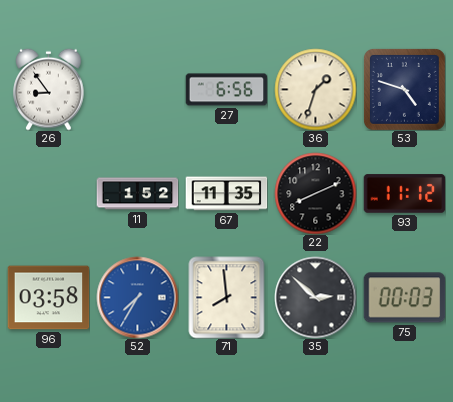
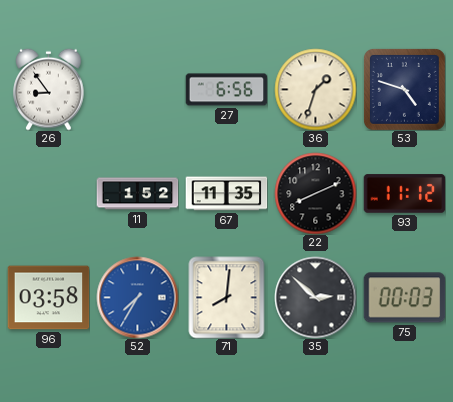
71: 7:59 -> 8:01 (227, 297)
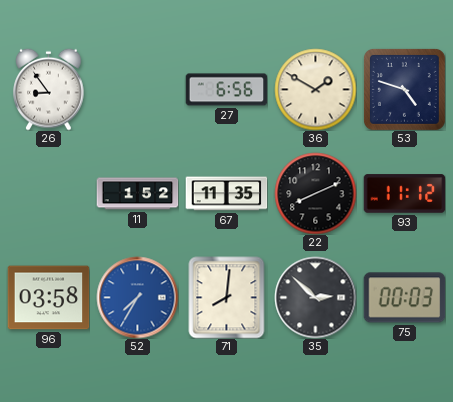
36: 1:33 -> 1:50 (315, 89)
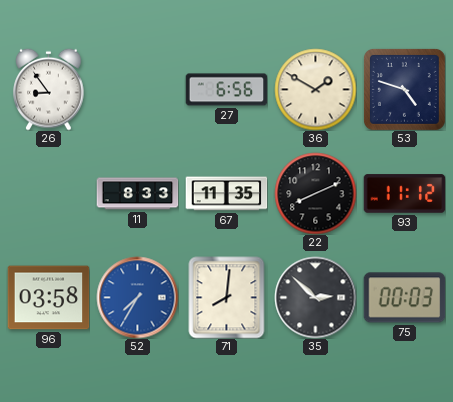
11: 1:52 -> 8:33 (137, 194)
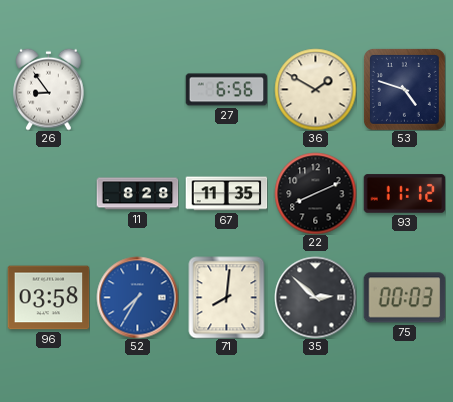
11: 8:33 -> 8:28 (137, 194)
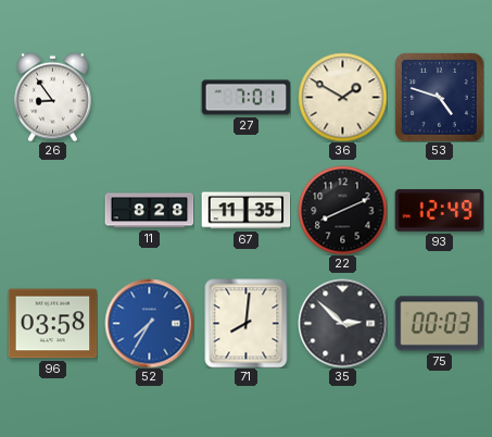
27: 6:56 -> 7:01 (245, 98)
93: 11:12 -> 12:49 (439, 211)
